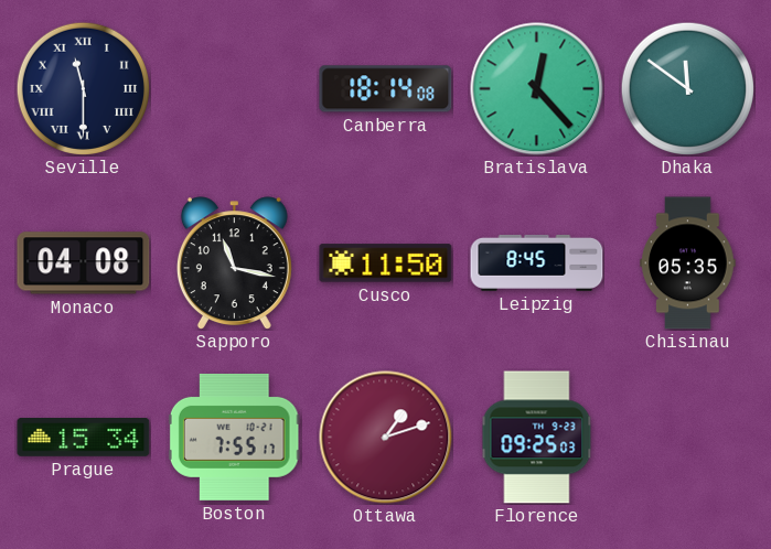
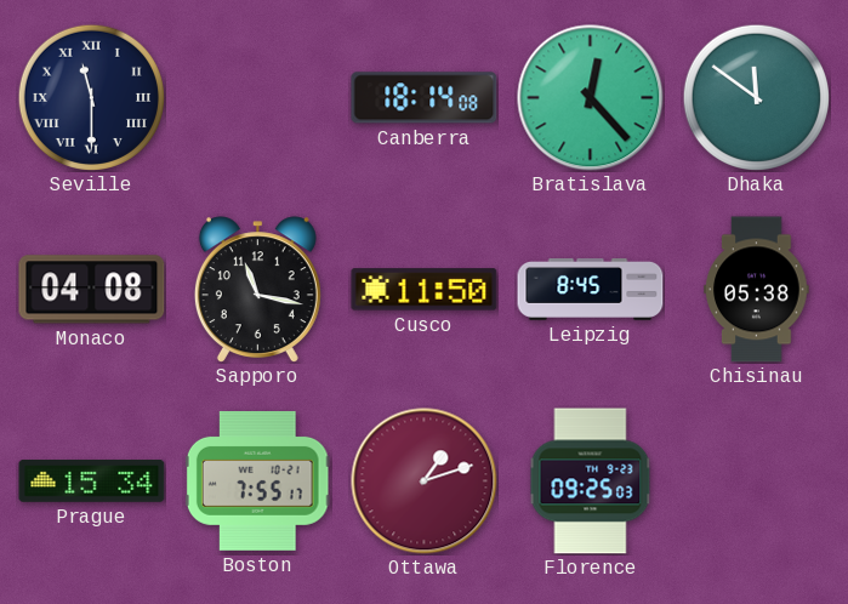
Chisinau: 05:35 -> 05:38 (757, 290)
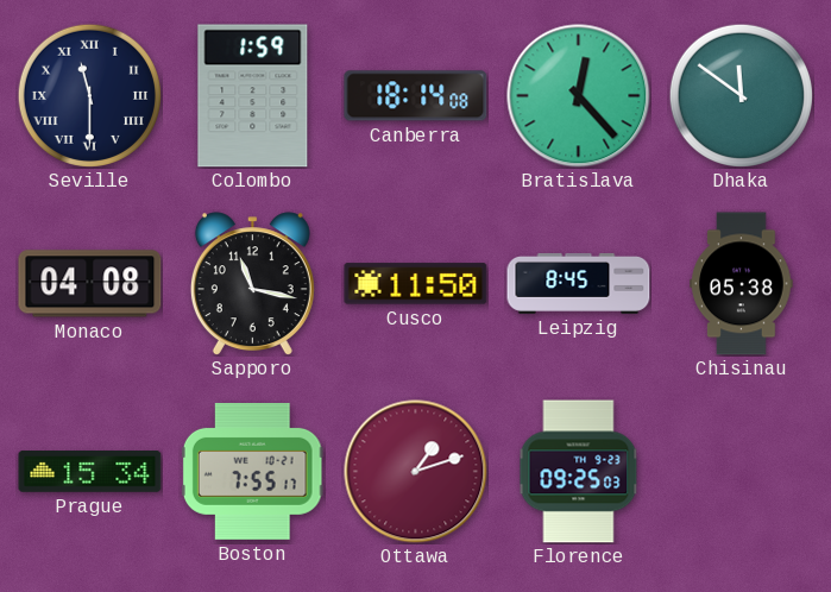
Colombo: none -> 1:59 (253, 96)
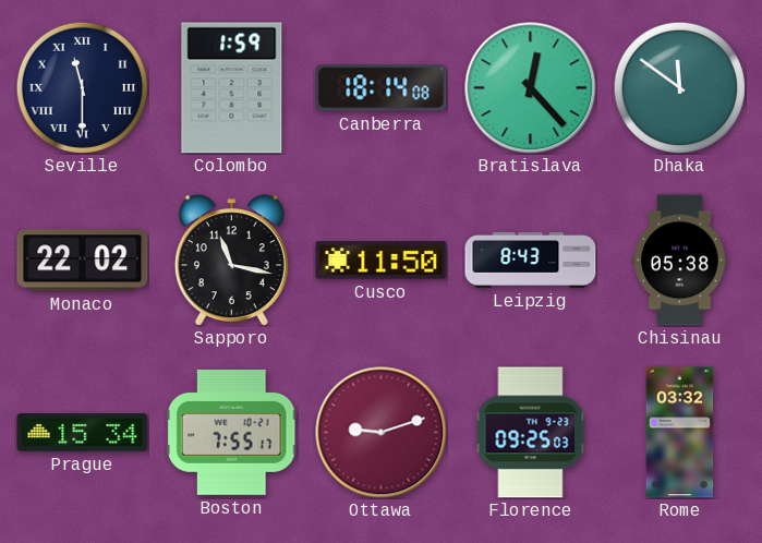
Monaco: 04:08 -> 22:02 (83, 261)
Leipzig: 8:45 -> 8:43 (531, 260)
Ottawa: 1:12 -> 9:12 (382, 433)
Rome: none -> 03:32 (680, 433)
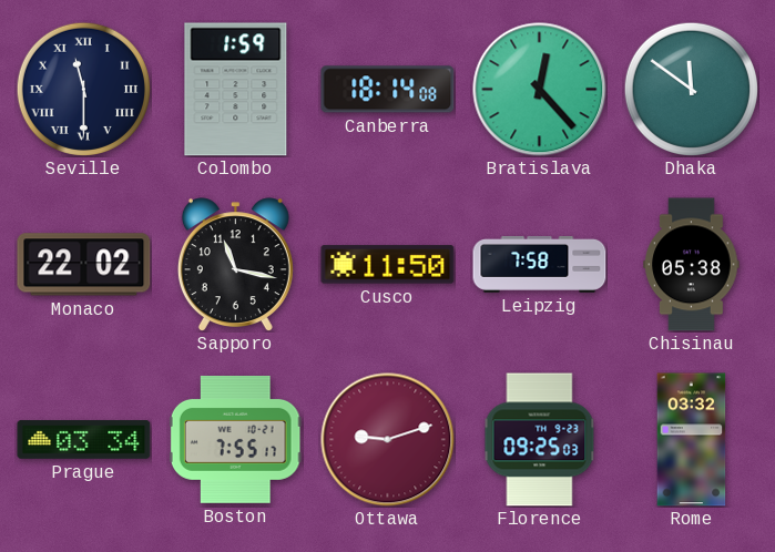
Leipzig: 8:43 -> 7:58 (540, 264)
Prague: 15:34 -> 03:34 (84, 440)
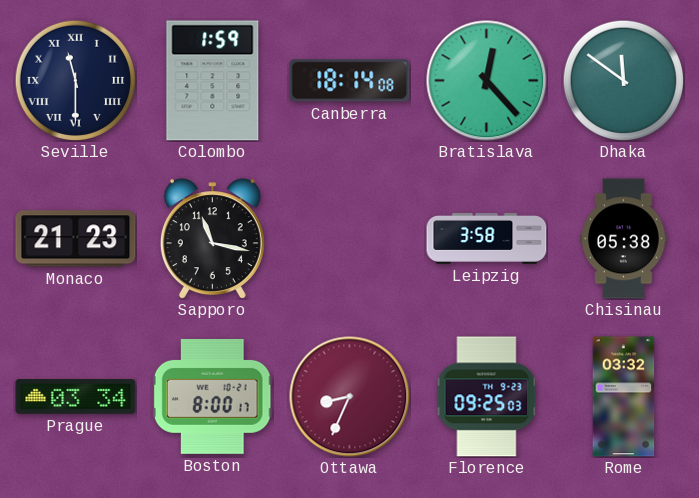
Monaco: 22:02 -> 21:23 (76, 239)
Cusco: 11:50 -> none (388, 265)
Leipzig: 7:58 -> 3:58 (487, 238)
Boston: 7:55 -> 8:00 (212, 396)
Ottawa: 9:12 -> 8:34 (350, 397)
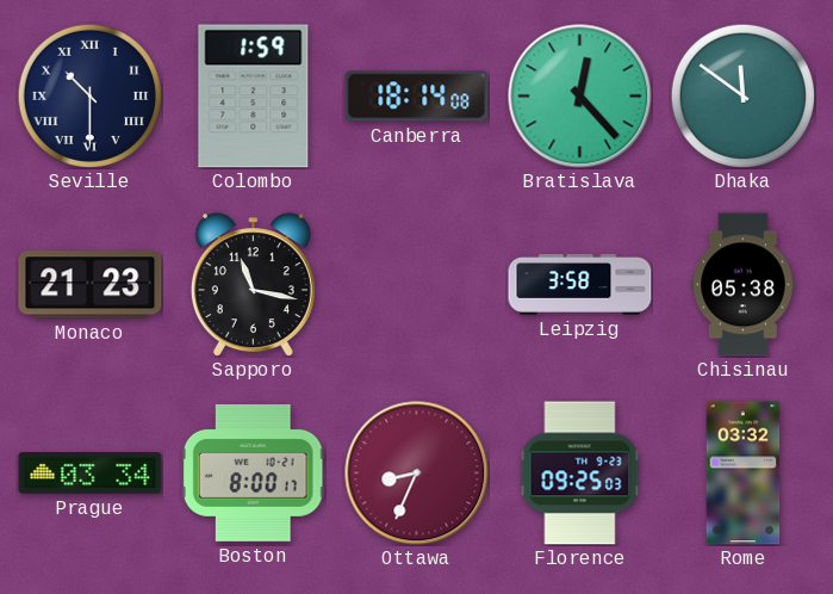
Seville: 11:30 -> 10:30 (89, 95)
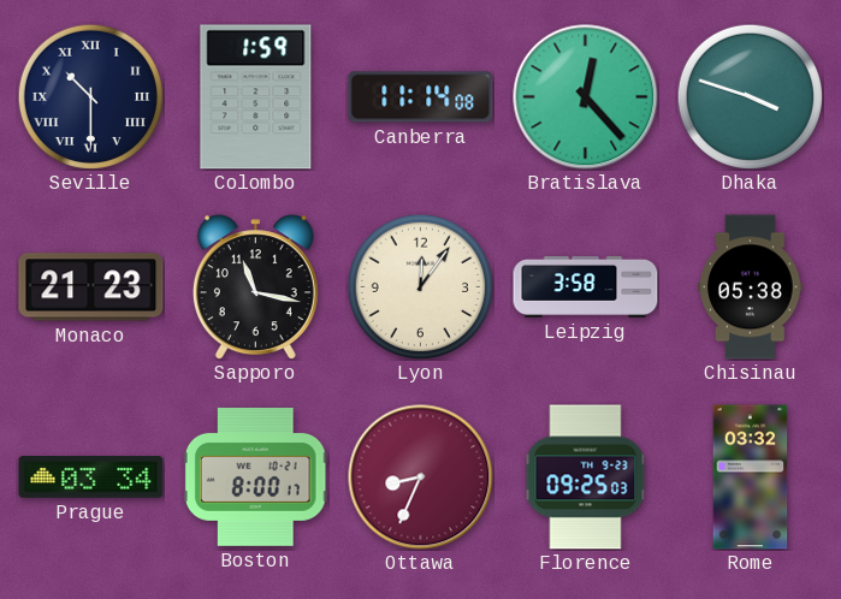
Canberra: 18:14 -> 11:14 (421, 97)
Dhaka: 11:51 -> 3:48 (750, 96)
Lyon: none -> 12:06 (420, 286)
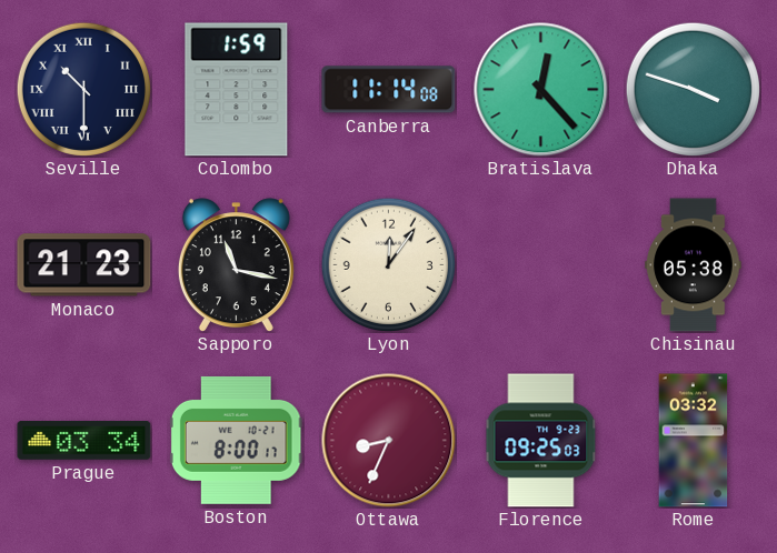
Leipzig: 3:58 -> none (586, 286)
